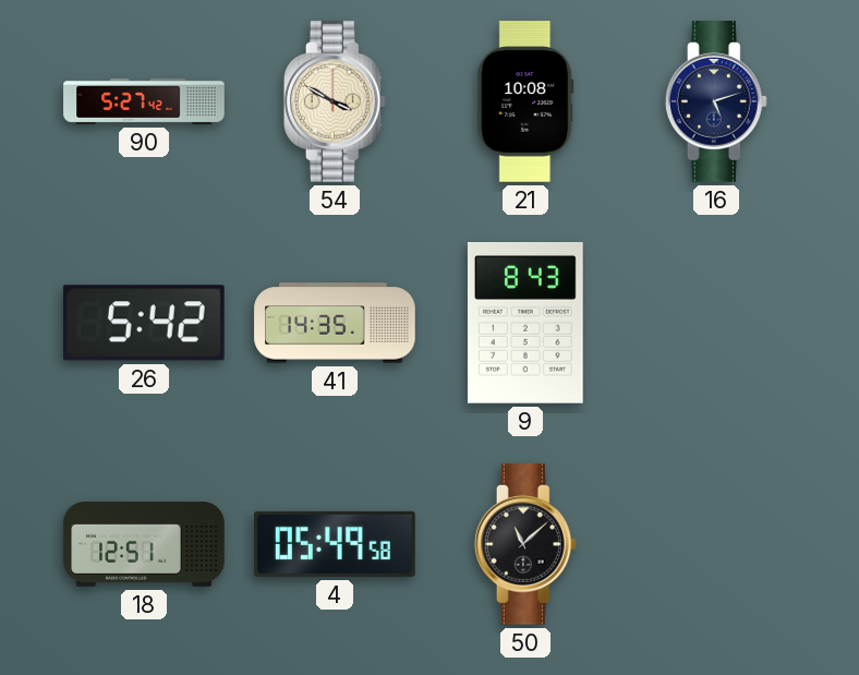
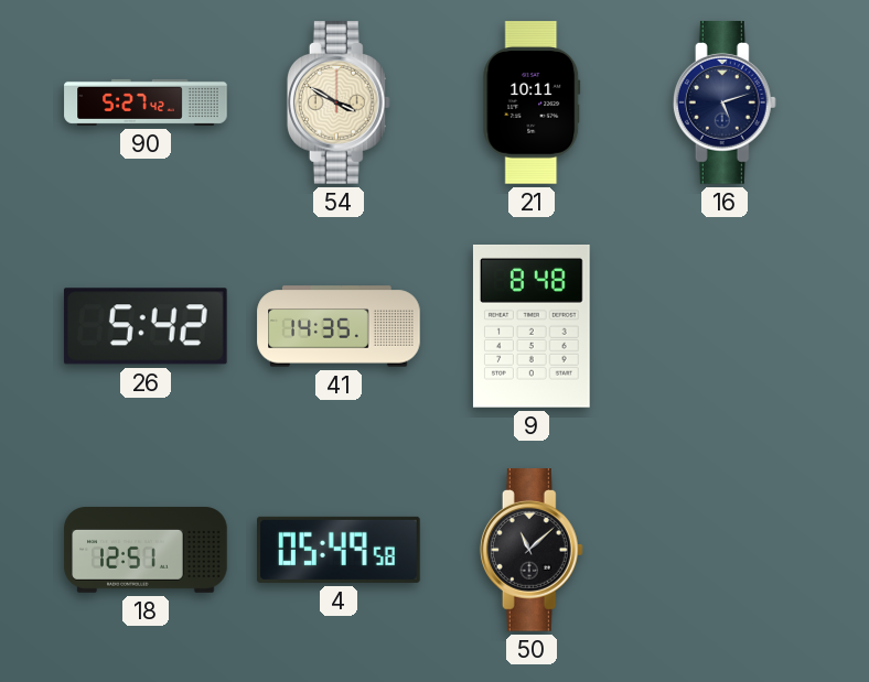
21: 10:08 -> 10:11 (532, 102)
9: 8:43 -> 8:48 (532, 327)
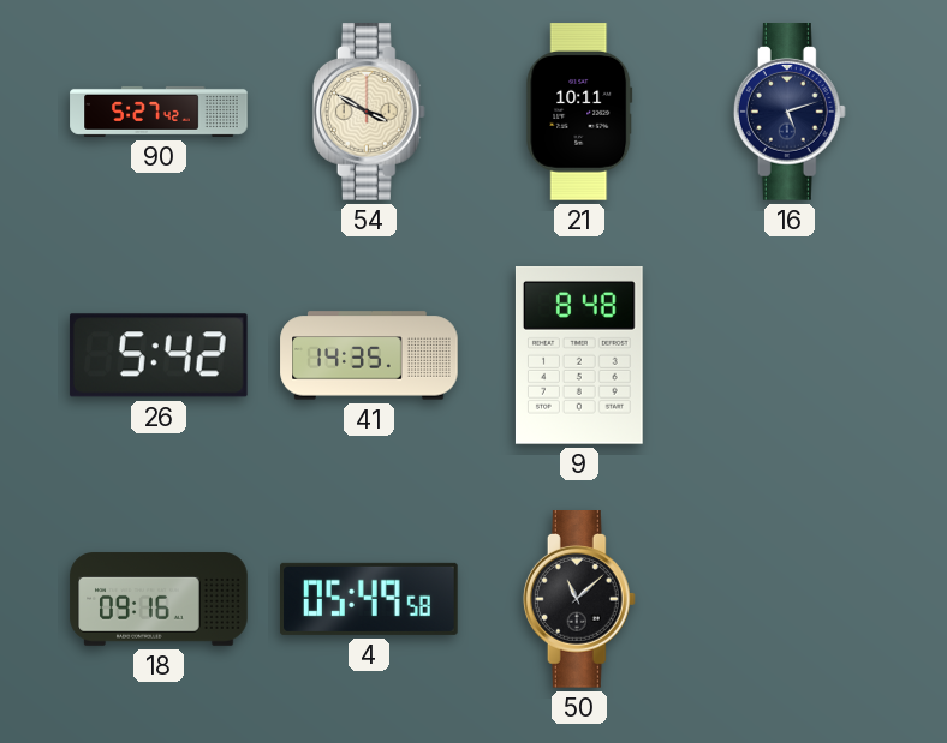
18: 12:51 -> 09:16 (159, 599)
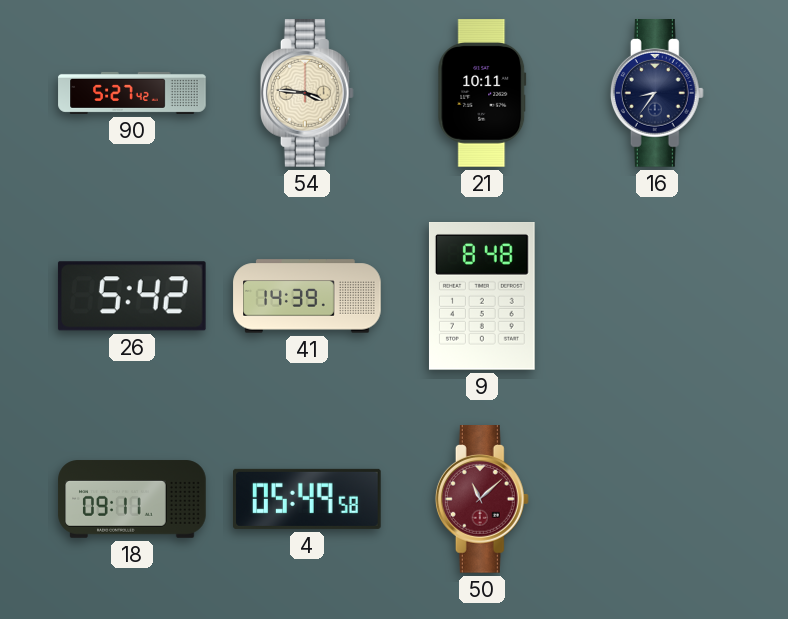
54: 3:50 -> 3:46 (307, 93)
16: 5:12 -> 8:36 (657, 93)
41: 14:35 -> 14:39 (307, 296)
18: 09:16 -> 09:11 (132, 499)
50 dial: black -> burgundy (482, 499)
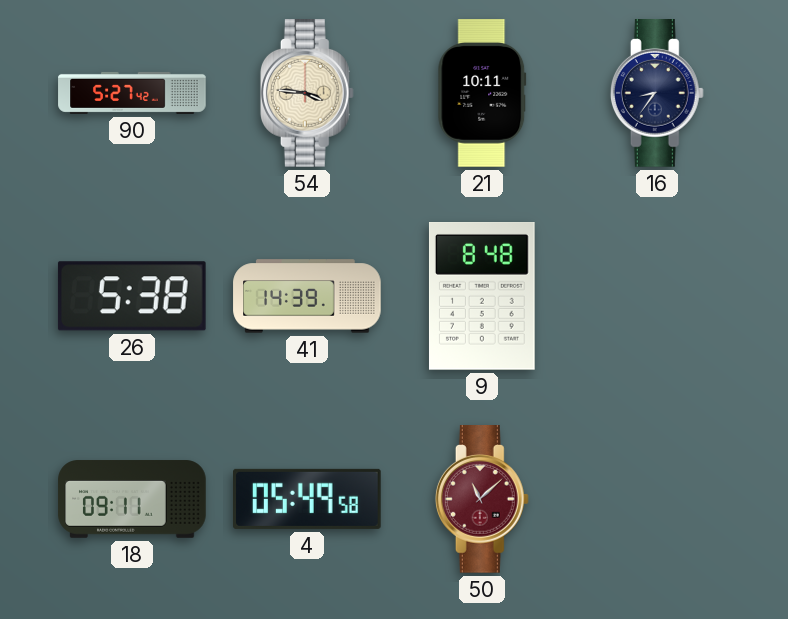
26: 5:42 -> 5:38 (132, 296)
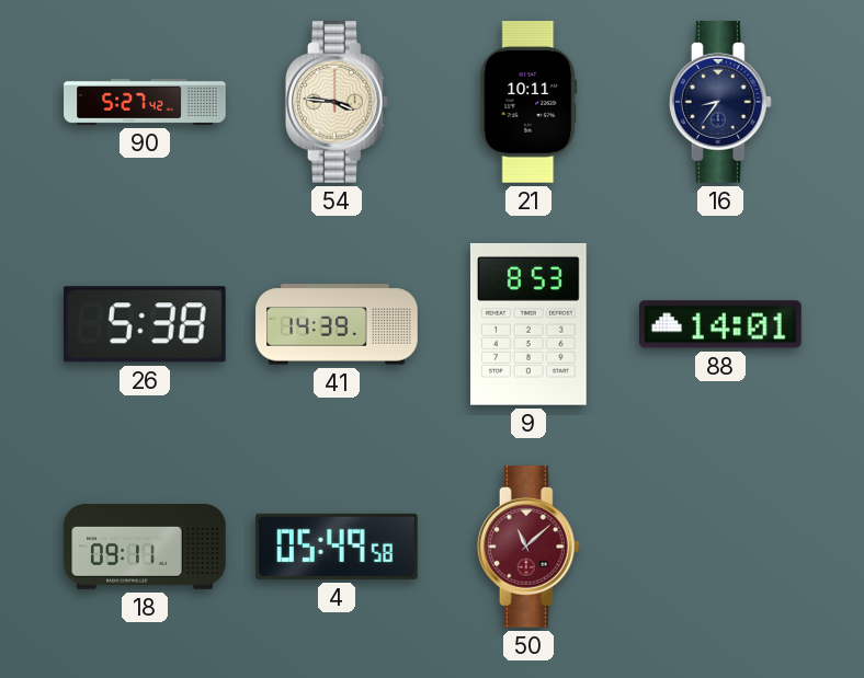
9: 8:48 -> 8:53 (528, 325)
88: none -> 14:01 (721, 324)
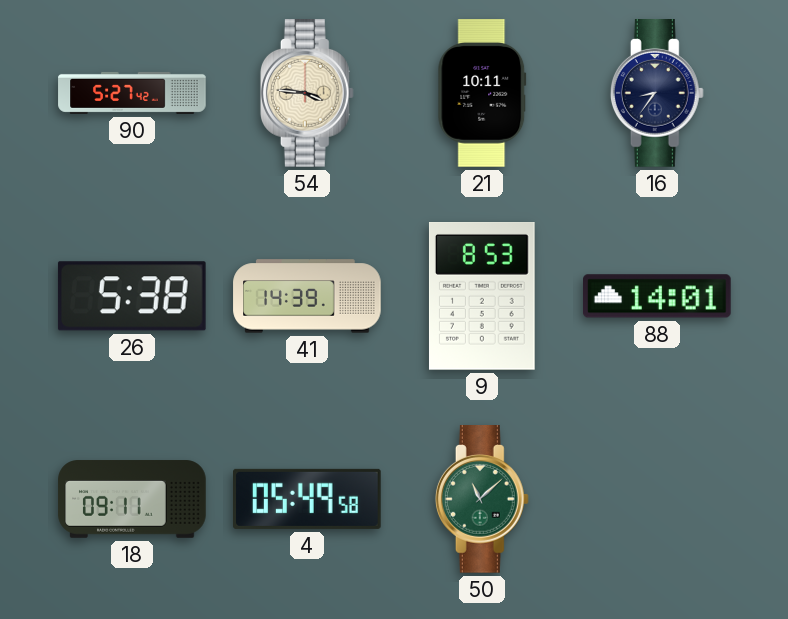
50 dial: burgundy -> green (482, 499)
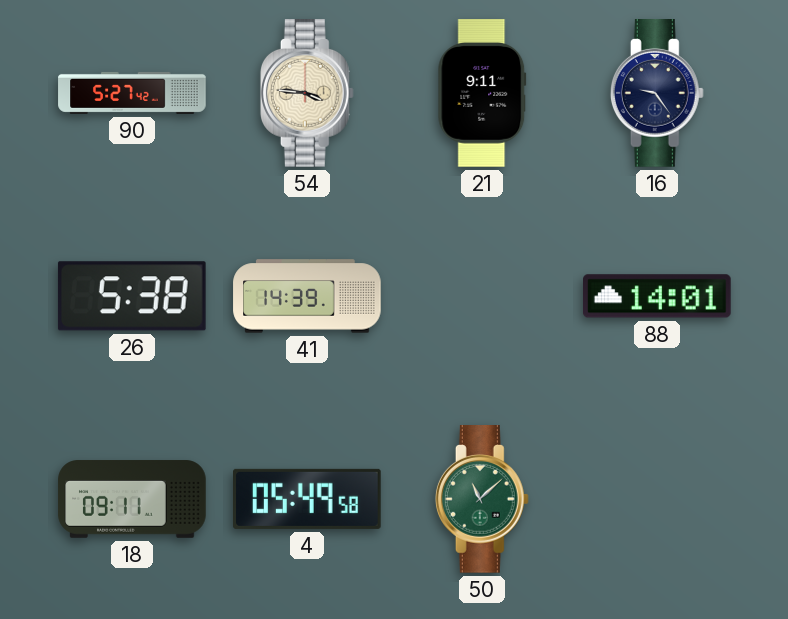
21: 10:11 -> 9:11 (482, 93)
16: 8:36 -> 9:24 (657, 93)
9: 8:53 -> none (482, 297)
